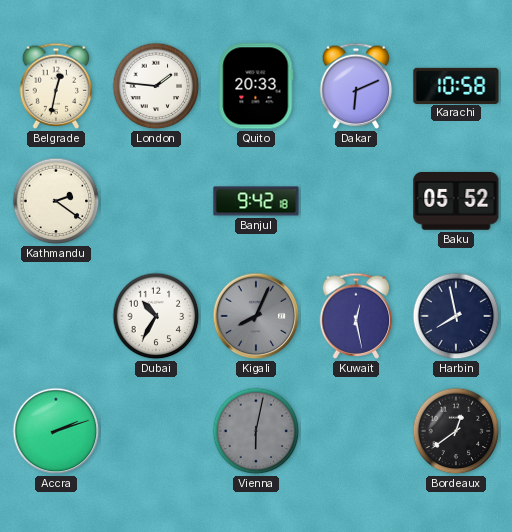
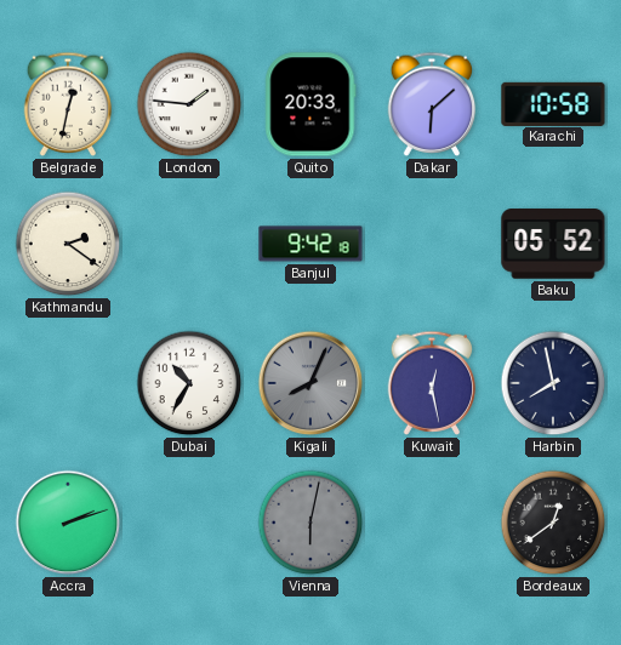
Dakar: 6:11 -> 6:08 (432, 104)
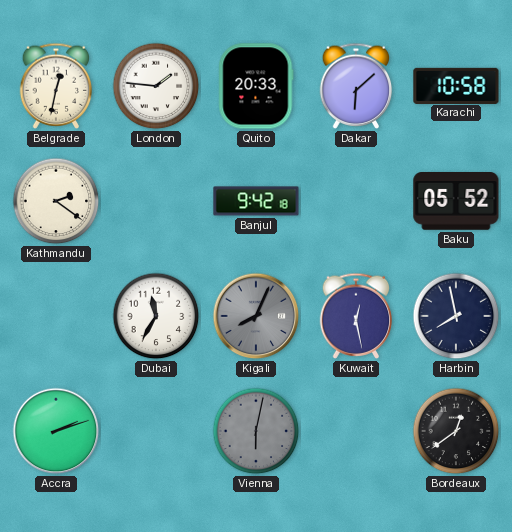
Dubai: 10:35 -> 11:35 (156, 316)
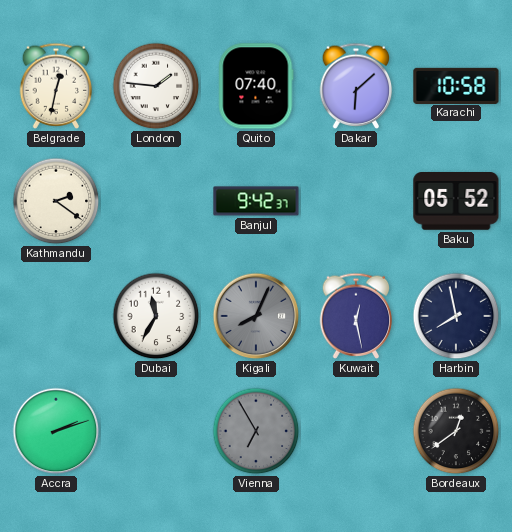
Quito: 20:33 -> 07:40 (256, 86)
Banjul: 9:42:18 -> 9:42:37 (256, 201)
Vienna: 6:02 -> 6:55 (256, 431)
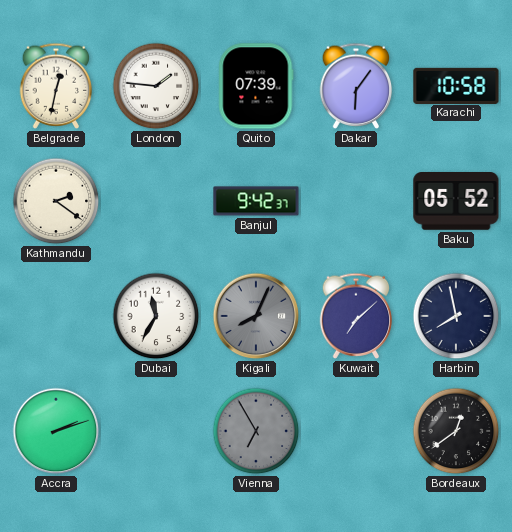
Quito: 07:40 -> 07:39 (256, 86)
Dakar: 6:08 -> 6:06 (356, 86)
Kuwait: 12:28 -> 7:08 (356, 316)
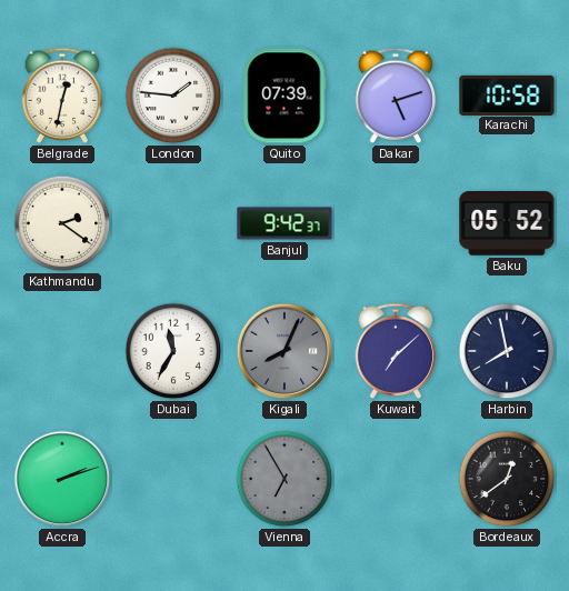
Dakar: 6:06 -> 5:12 (396, 96)
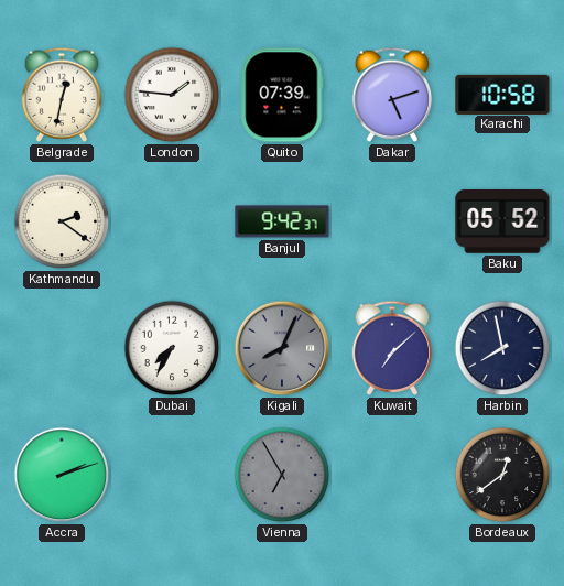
Dubai: 11:35 -> 7:35 (172, 348)
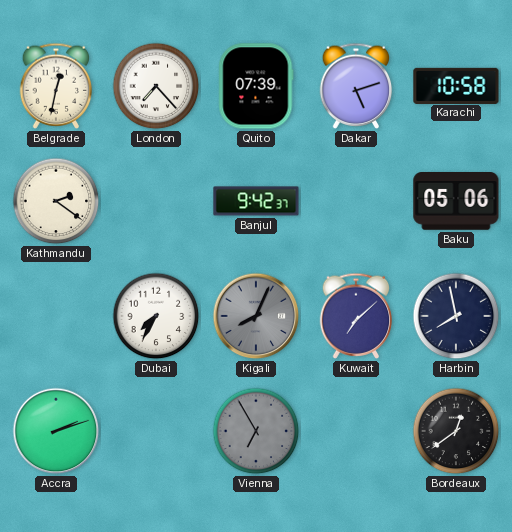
London: 1:46 -> 7:23 (156, 86)
Baku: 05:52 -> 05:06 (456, 202)
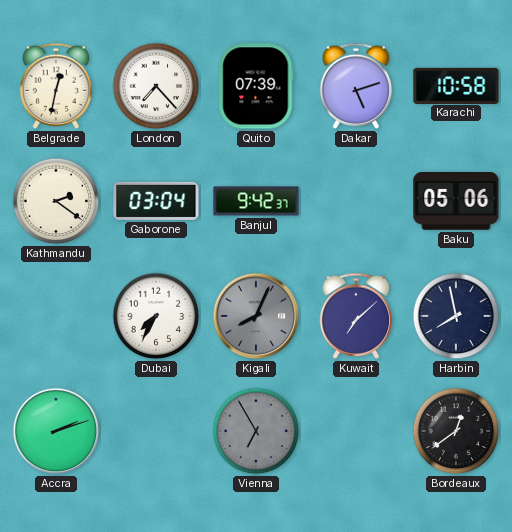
Gaborone: none -> 03:04 (156, 201)
